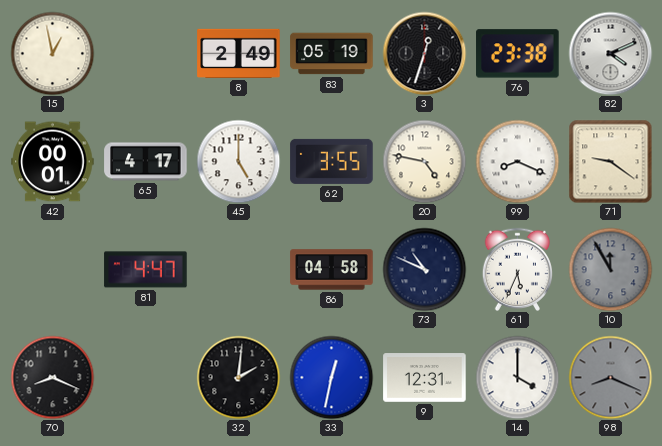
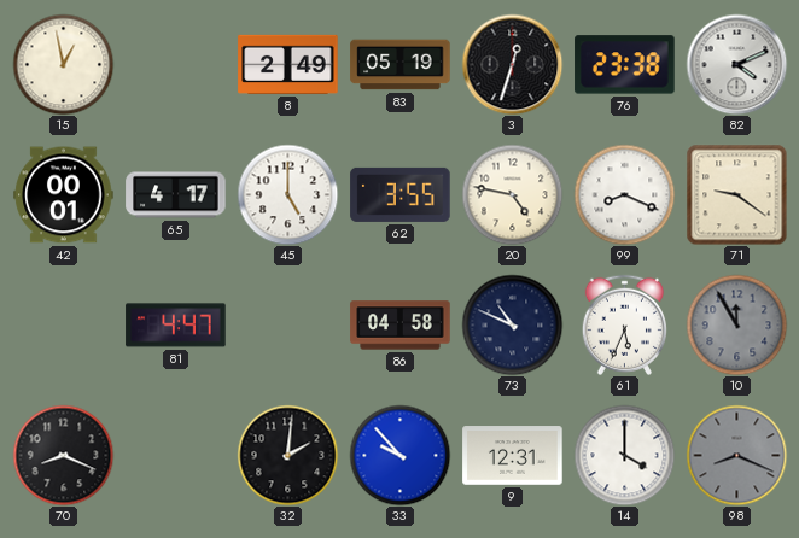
33: 12:32 -> 9:53 (400, 455)
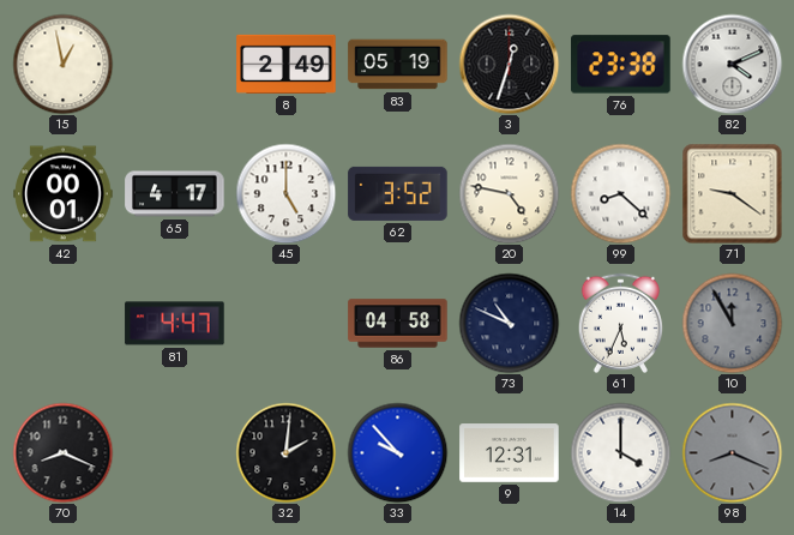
62: 3:55 -> 3:52 (398, 193)
99: 8:19 -> 8:22 (620, 193)
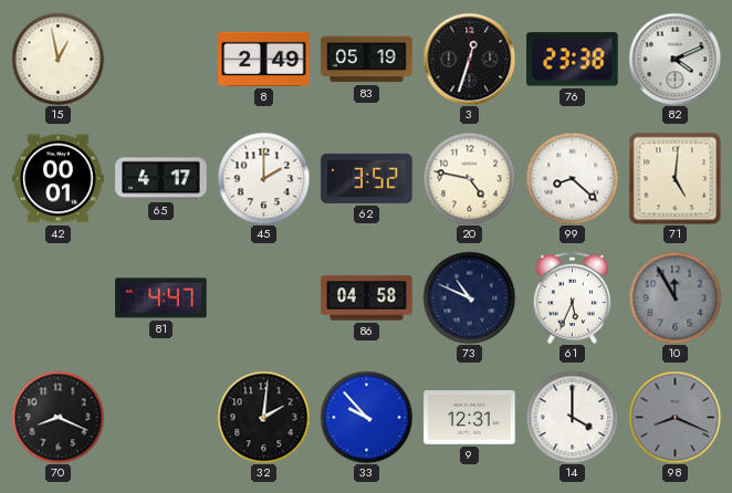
45: 5:00 -> 2:00 (263, 178)
71: 9:21 -> 5:01 (675, 178)
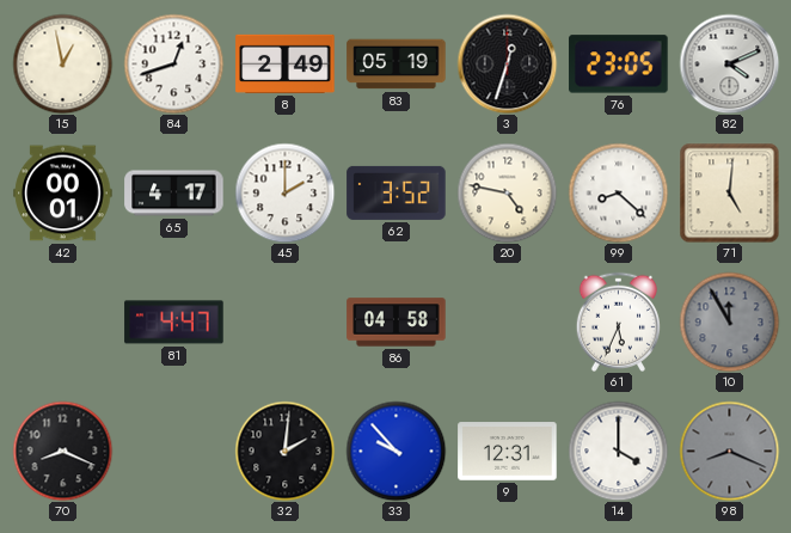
84: none -> 12:42 (173, 63)
76: 23:38 -> 23:05 (619, 65)
73: 10:49 -> none (469, 297)
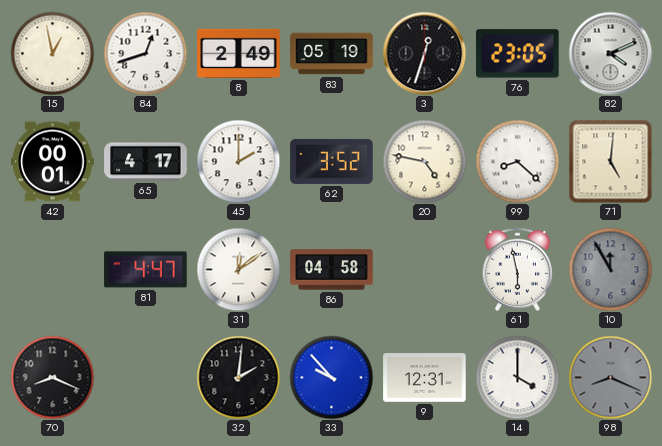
31: none -> 12:09 (238, 269)
61: 5:34 -> 5:58 (517, 269)
